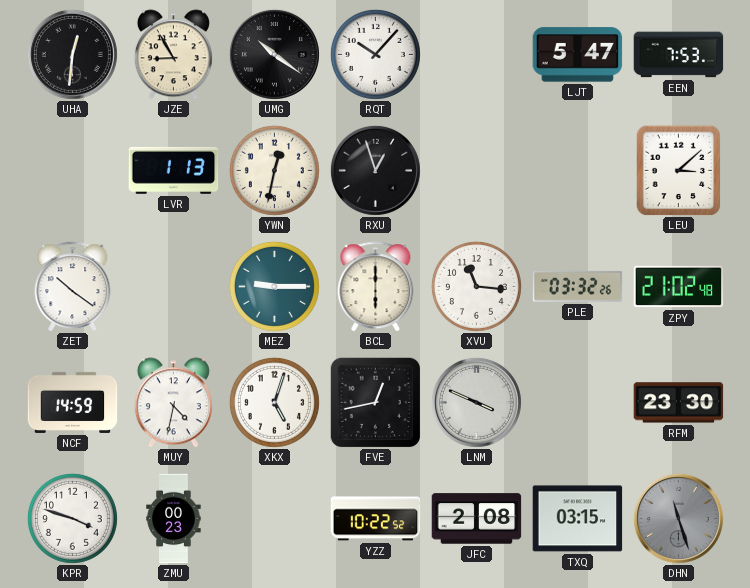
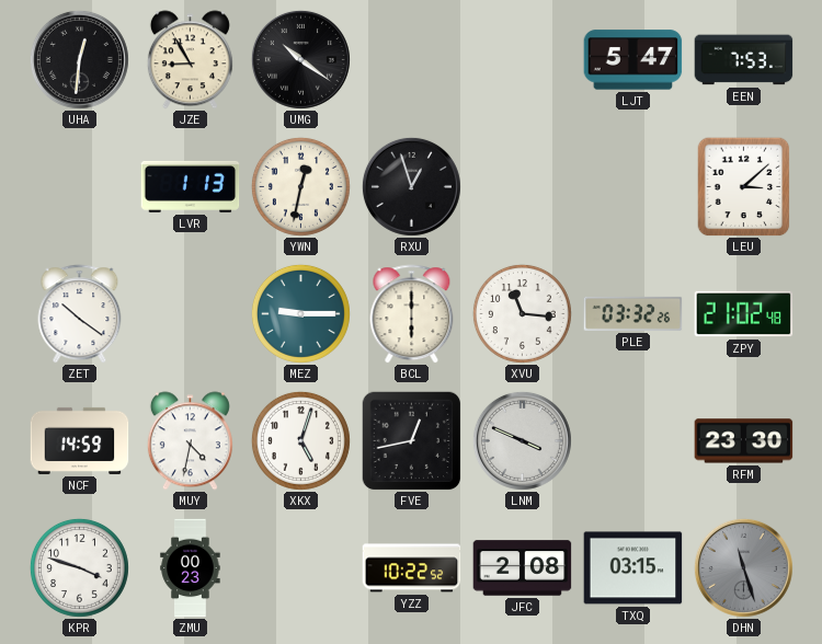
RQT: 10:07 -> none (375, 54)
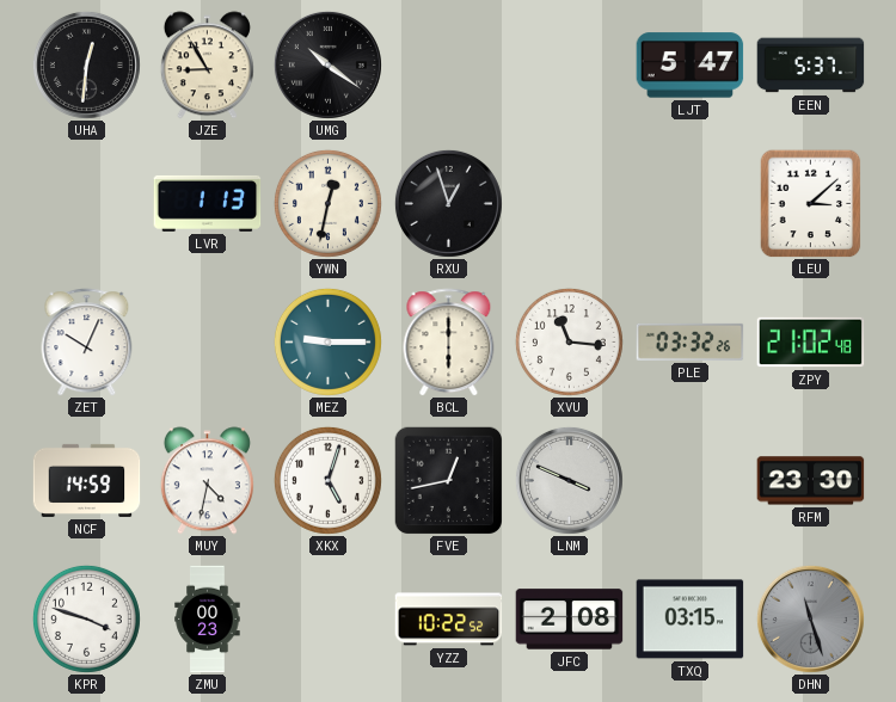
EEN: 7:53 -> 5:37 (811, 66)
ZET: 10:21 -> 10:04 (87, 343)
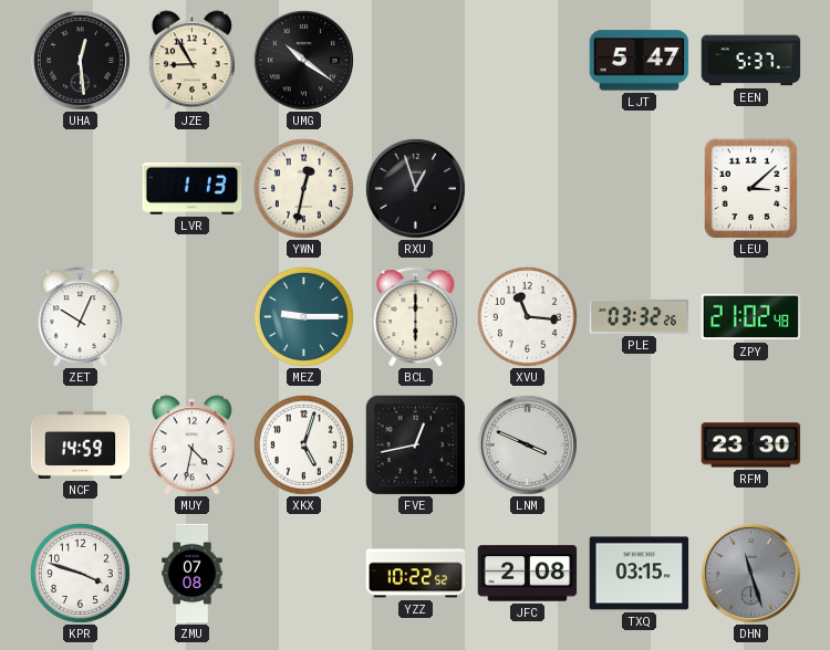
UHA: 12:31 -> 12:29 (80, 60)
ZMU: 00:23 -> 07:08 (193, 574)
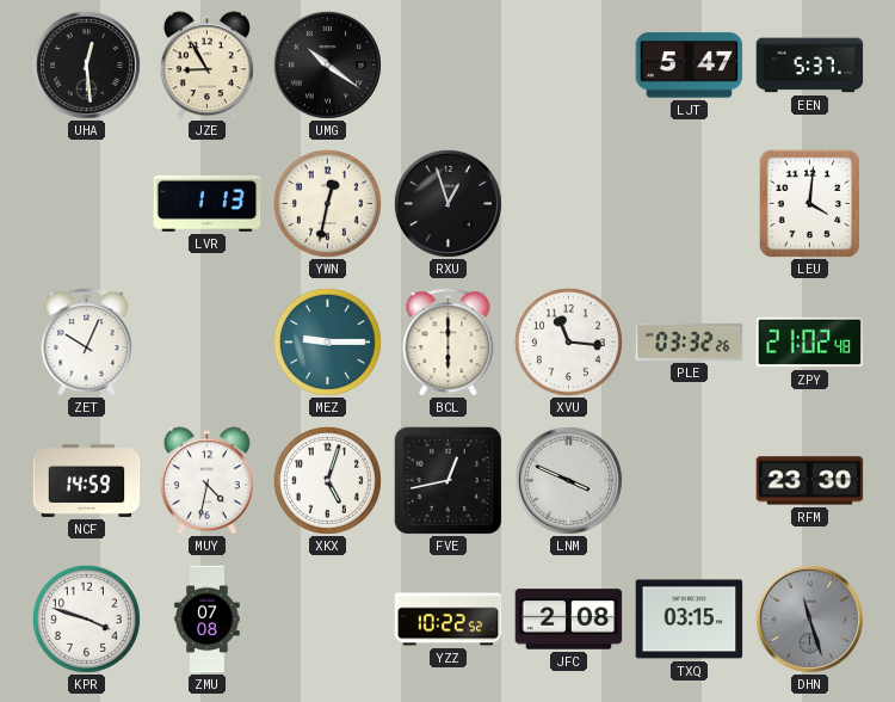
LEU: 3:08 -> 4:01 (810, 204)
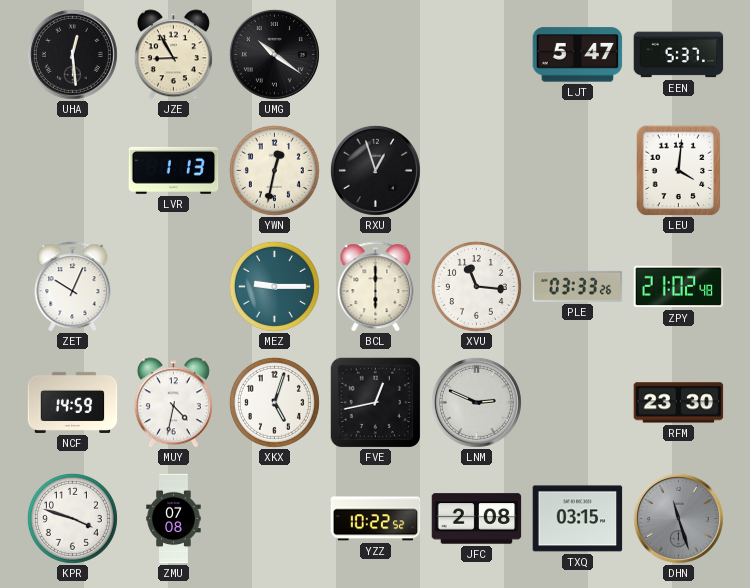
PLE: 03:32 -> 03:33 (578, 286)
LNM: 3:49 -> 2:49 (476, 402)
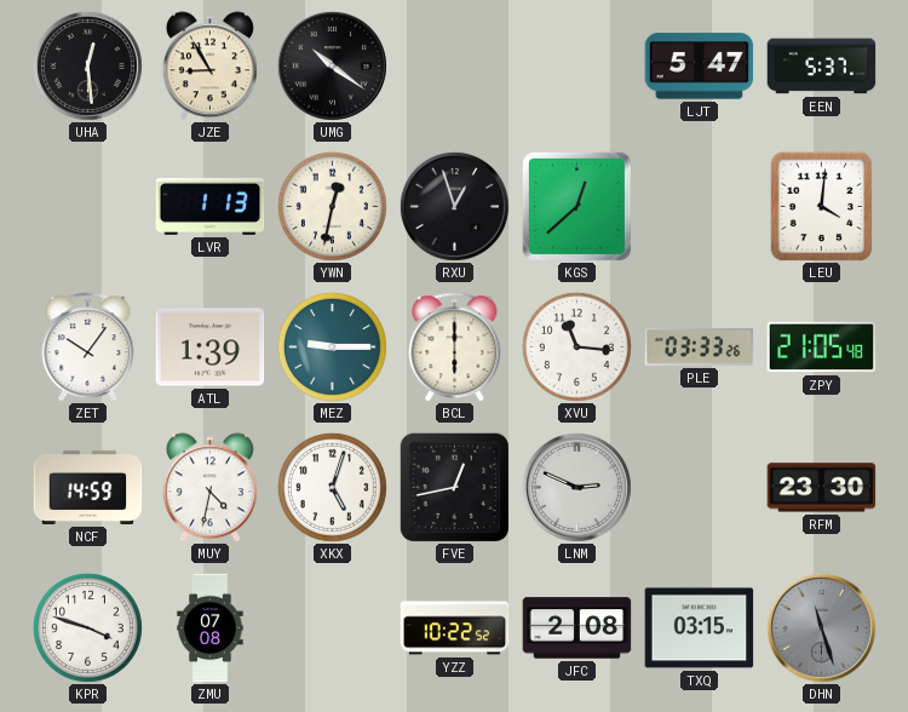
KGS: none -> 12:38 (576, 206)
ZET: 10:04 -> 10:06 (88, 348)
ATL: none -> 1:39 (211, 348)
ZPY: 21:02 -> 21:05 (822, 348)
